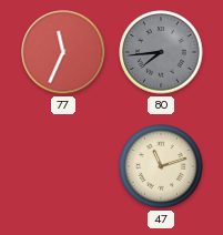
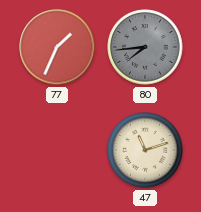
77: 11:34 -> 1:34 (57, 47)
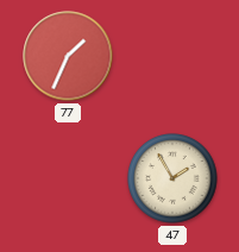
80: 7:44 -> none (145, 47)
47: 11:12 -> 1:55 (172, 178)
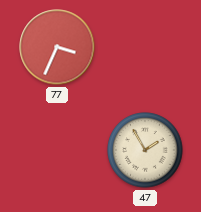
77: 1:34 -> 3:34 (57, 47)
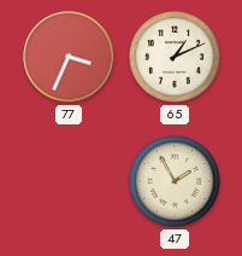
65: none -> 1:11 (175, 57)
